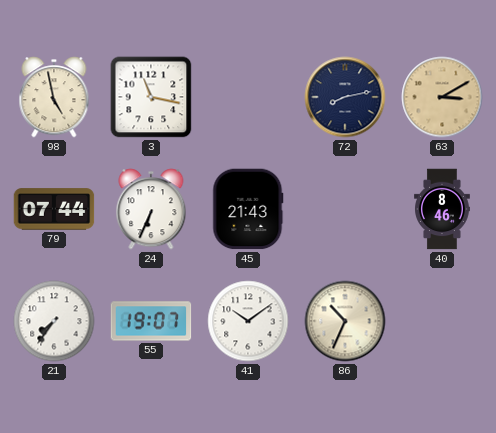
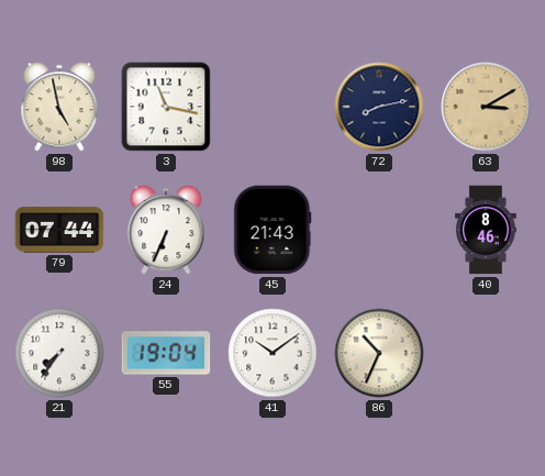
55: 19:07 -> 19:04 (166, 353)
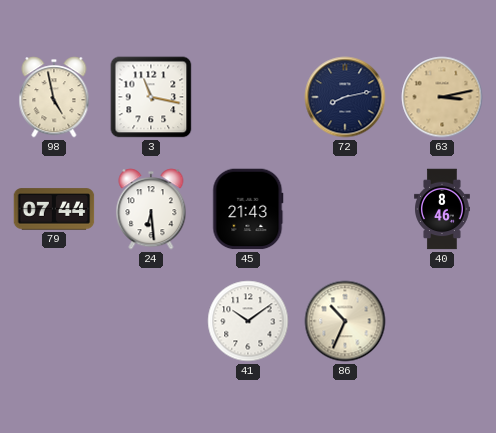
63: 3:10 -> 3:13 (442, 97)
24: 6:34 -> 6:29 (151, 209)
21: 7:36 -> none (59, 353)
55: 19:04 -> none (166, 353)
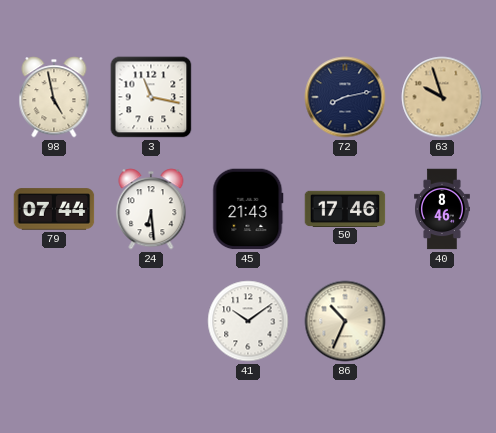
63: 3:13 -> 9:57 (442, 97)
50: none -> 17:46 (345, 208)
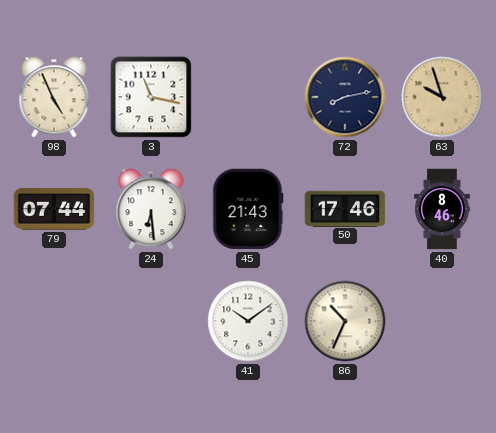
98: 4:58 -> 4:56 (54, 97)
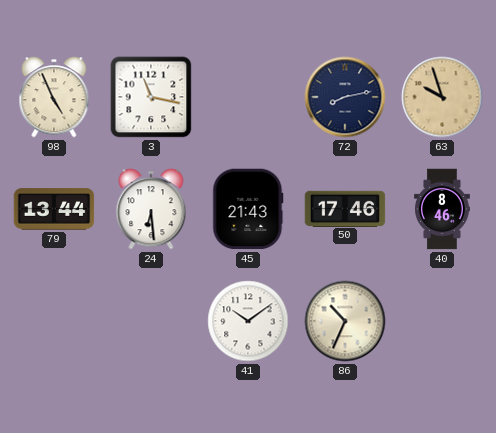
79: 07:44 -> 13:44 (54, 209)
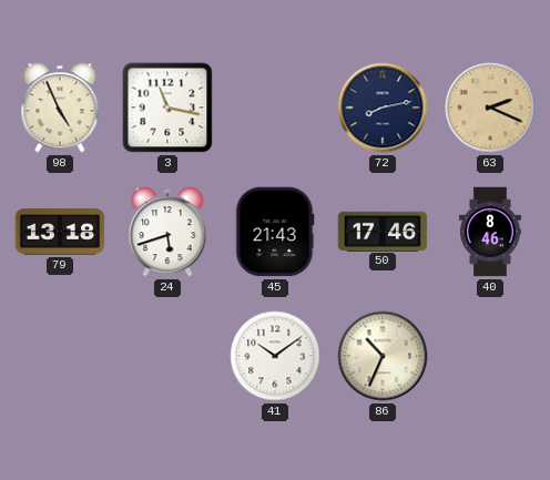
63: 9:57 -> 2:19 (490, 108)
79: 13:44 -> 13:18 (60, 232)
24: 6:29 -> 5:42 (167, 232)
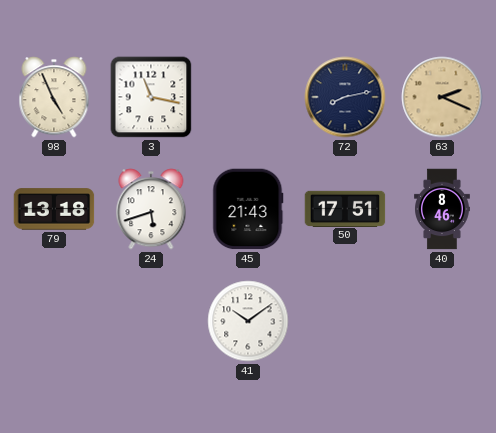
50: 17:46 -> 17:51 (345, 208)
86: 10:34 -> none (383, 356)
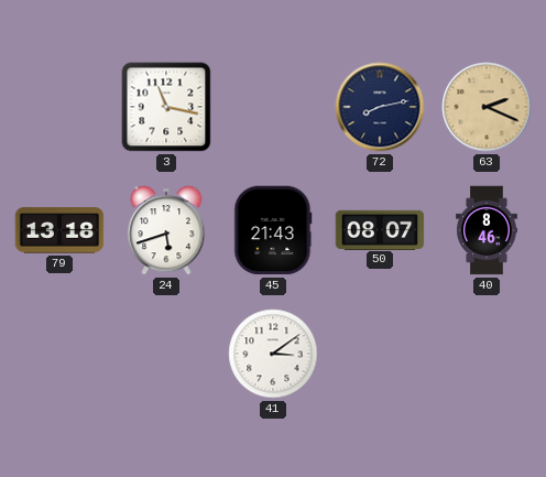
98: 4:56 -> none (54, 97)
50: 17:51 -> 08:07 (380, 229)
41: 10:09 -> 3:09 (273, 354)
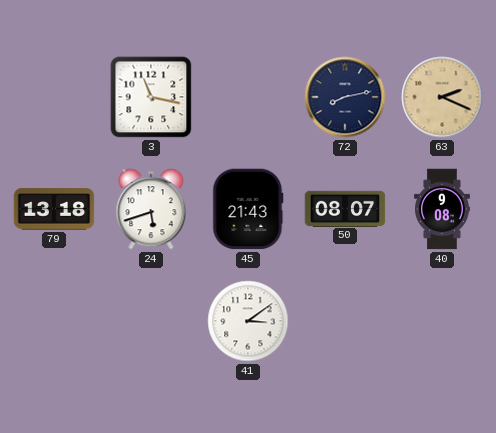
40: 8:46 -> 9:08 (443, 209)
